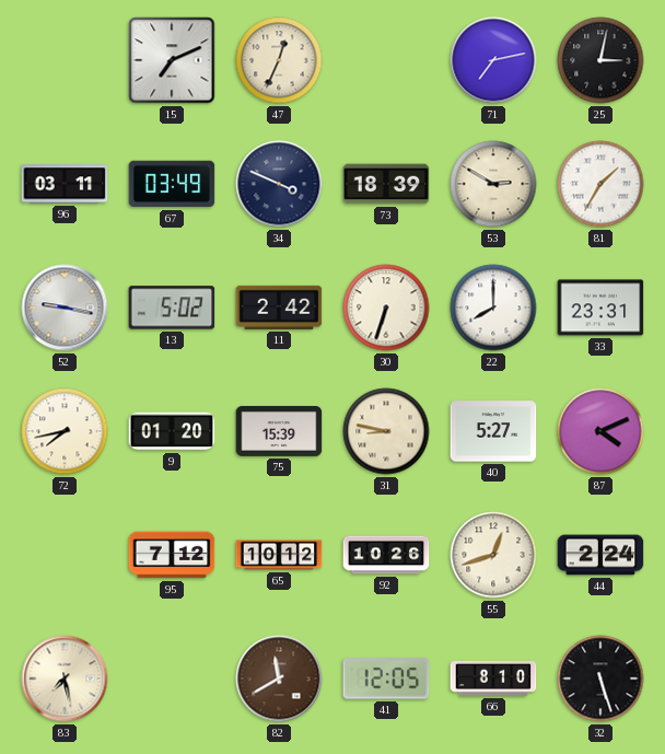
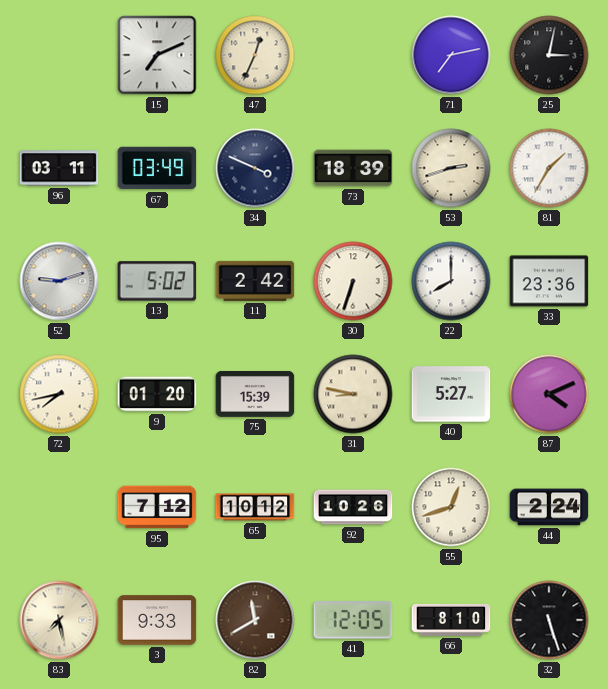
53: 2:50 -> 2:42 (451, 168)
52: 9:17 -> 9:12 (59, 281)
33: 23:31 -> 23:36 (549, 281)
3: none -> 9:33 (157, 620)
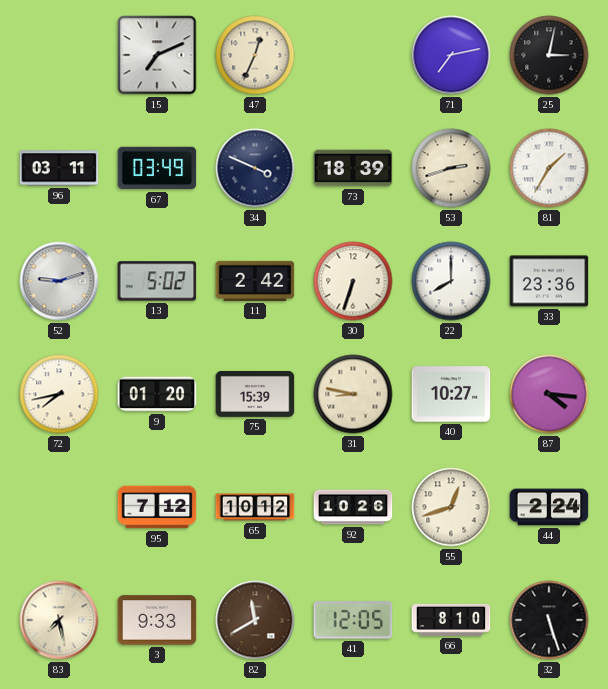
40: 5:27 -> 10:27 (451, 394)
87: 4:11 -> 4:16 (549, 394)
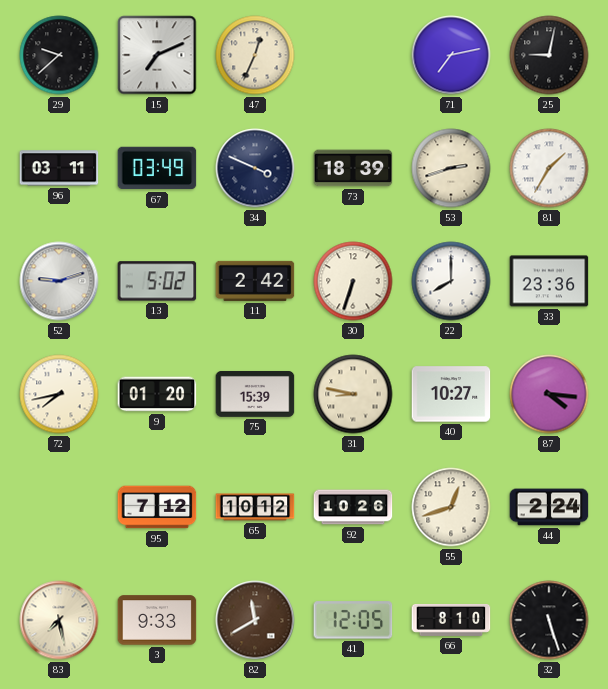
29: none -> 9:38 (59, 55)
25: 3:02 -> 9:02 (549, 55)
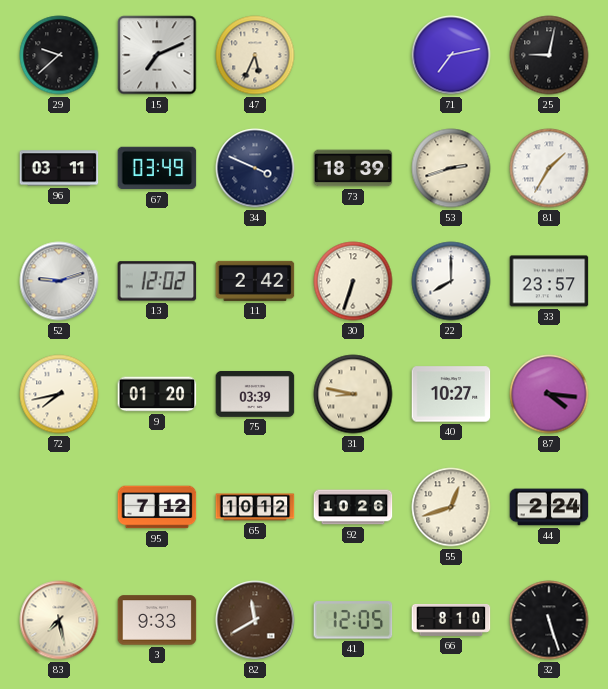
47: 12:34 -> 5:34 (255, 55)
13: 5:02 -> 12:02 (157, 281)
33: 23:36 -> 23:57 (549, 281)
75: 15:39 -> 03:39 (255, 394)
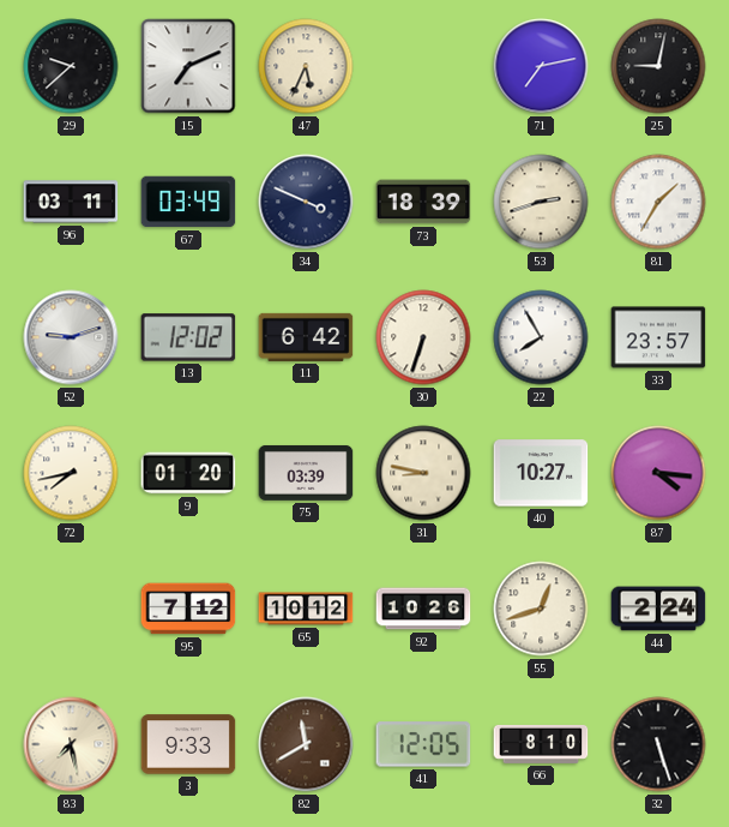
11: 2:42 -> 6:42 (306, 337)
22: 8:00 -> 7:55 (541, 337)
